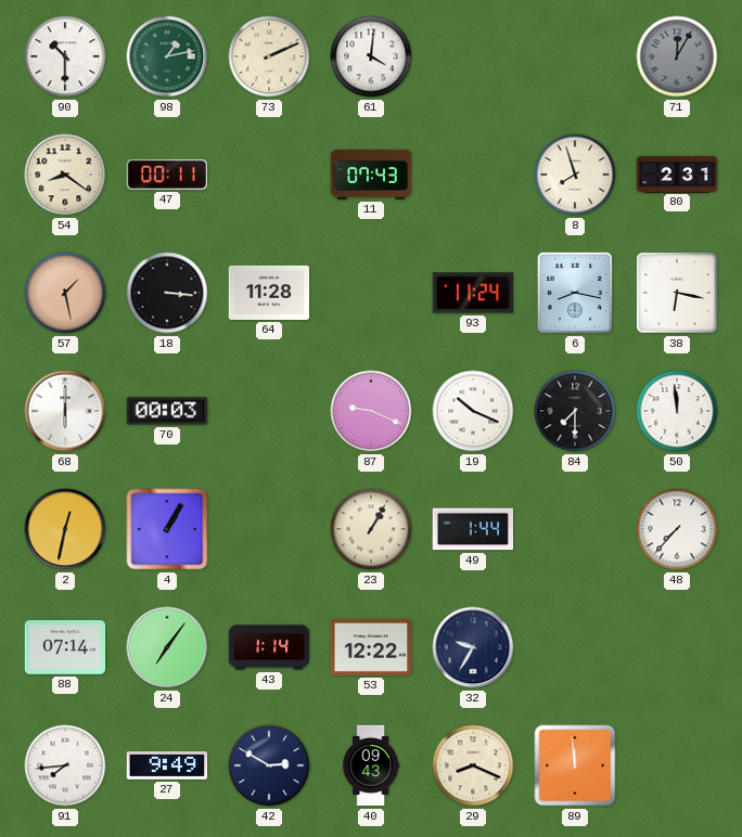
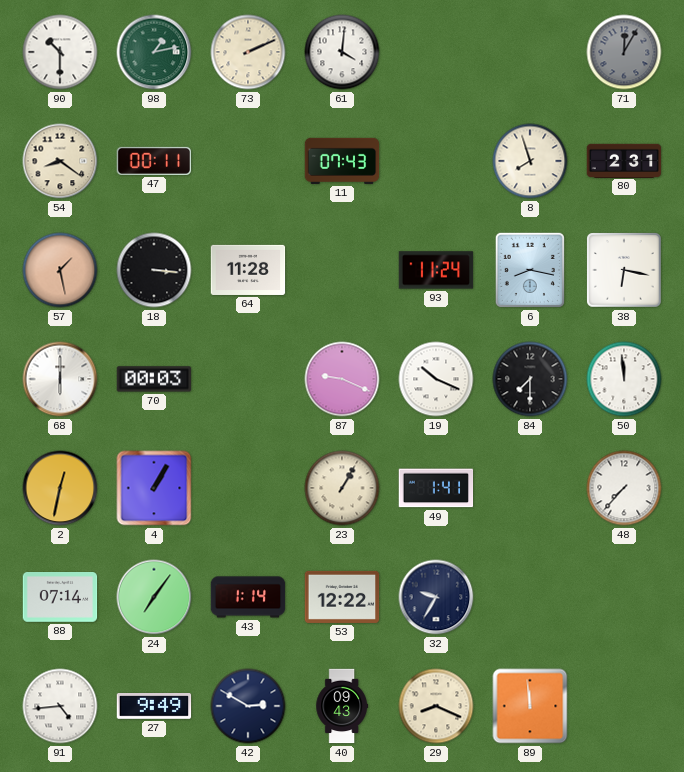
49: 1:44 -> 1:41 (436, 488)
91: 7:44 -> 4:44 (60, 706)
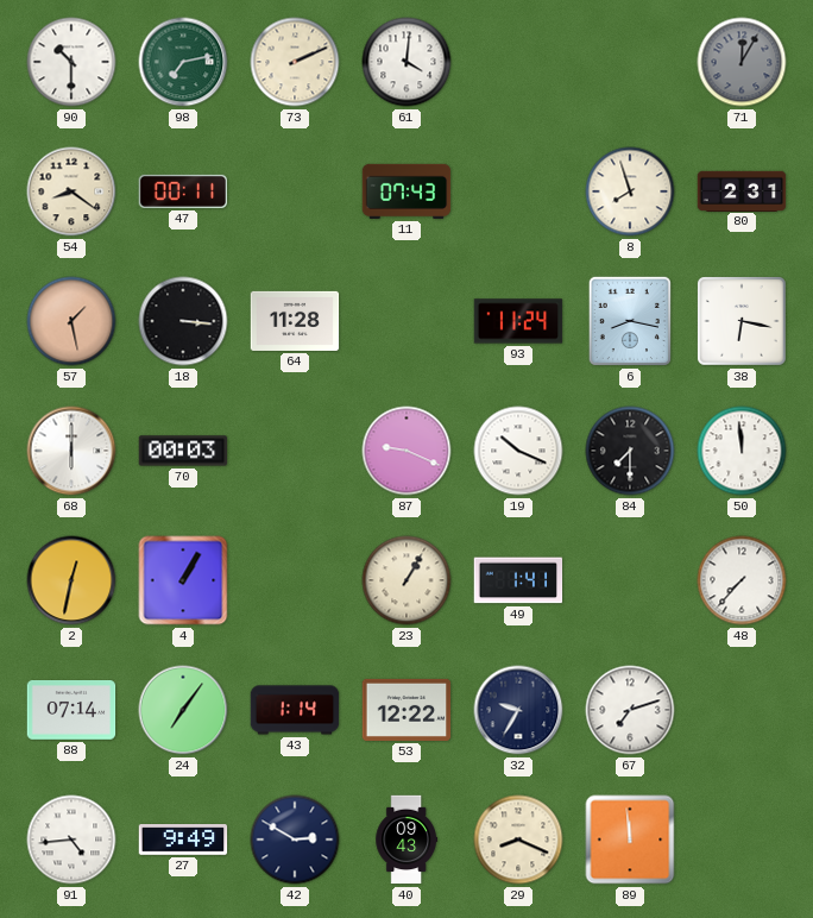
98: 1:13 -> 7:13 (183, 62)
67: none -> 7:12 (630, 710)
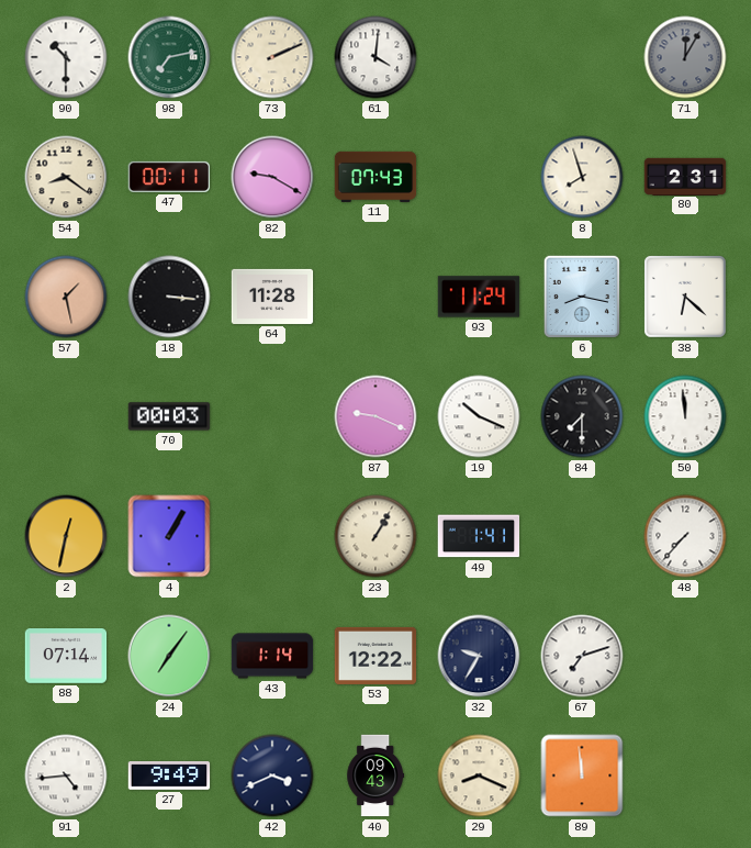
82: none -> 9:20 (272, 177)
38: 6:17 -> 6:22 (685, 297)
68: 6:00 -> none (71, 451)
42: 2:50 -> 3:41 (272, 776)
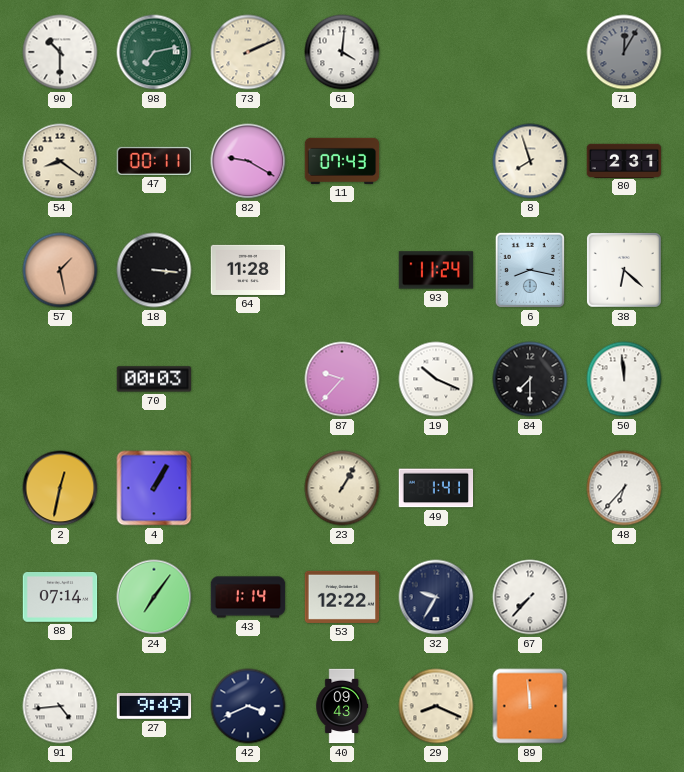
87: 9:19 -> 9:37 (342, 379)
48: 7:37 -> 6:37 (624, 488)
67: 7:12 -> 7:37 (530, 597)
